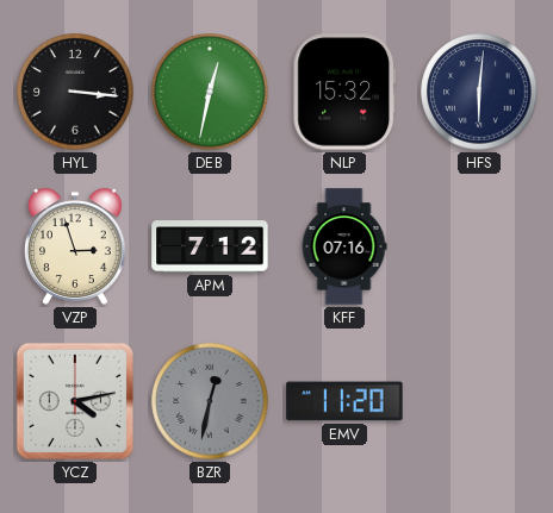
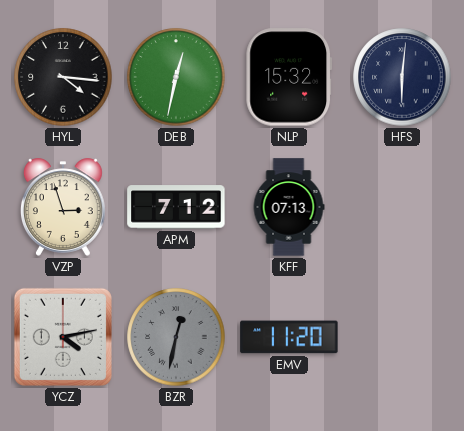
HYL: 3:16 -> 4:16 (63, 77)
KFF: 07:16 -> 07:13 (289, 207)
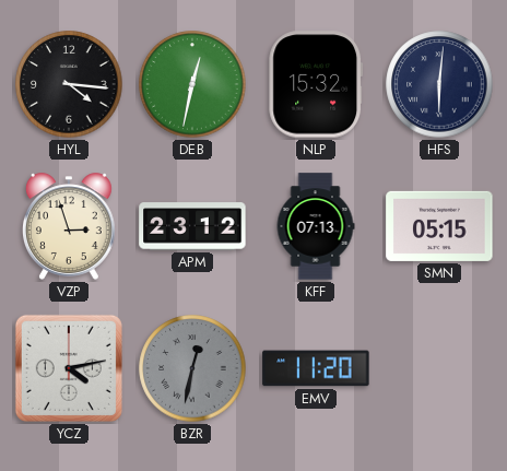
APM: 7:12 -> 23:12 (192, 226)
SMN: none -> 05:15 (439, 226)
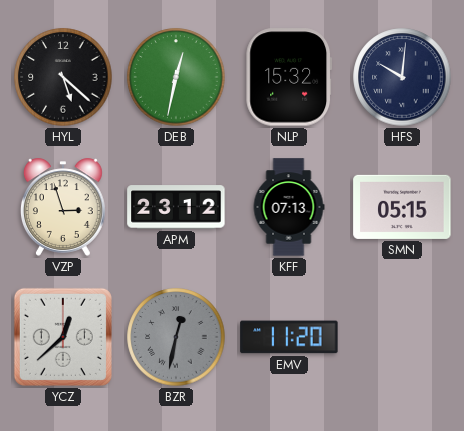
HYL: 4:16 -> 5:22 (63, 77)
HFS: 6:01 -> 10:01 (402, 77)
YCZ: 4:13 -> 12:38 (63, 337)
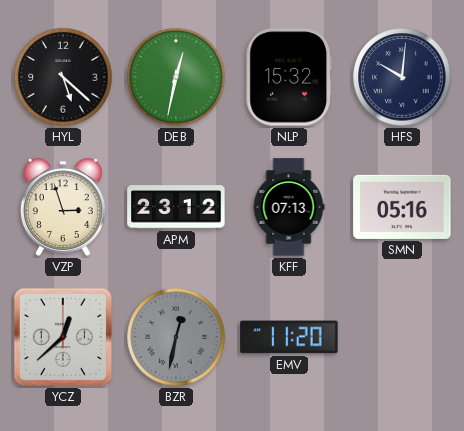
SMN: 05:15 -> 05:16 (402, 207)
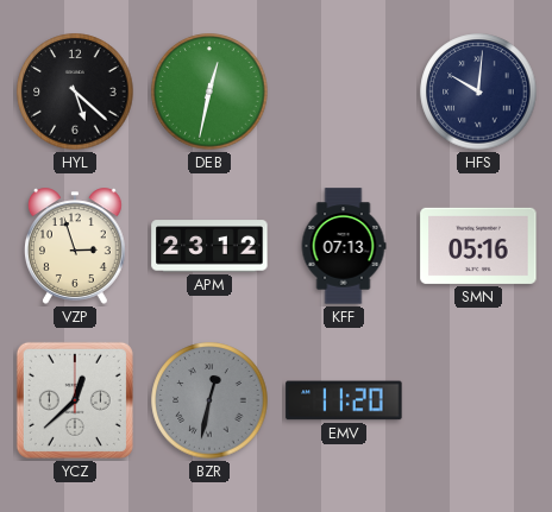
NLP: 15:32 -> none (289, 77)
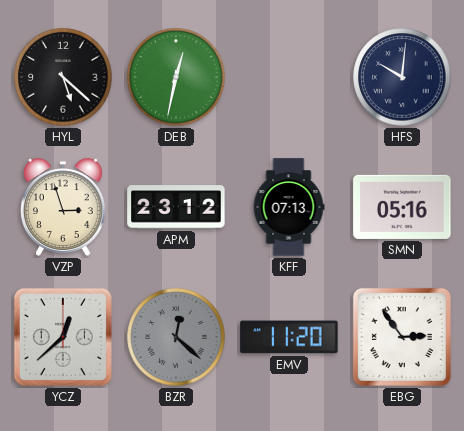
BZR: 12:32 -> 12:22 (176, 337)
EBG: none -> 2:54 (402, 337)
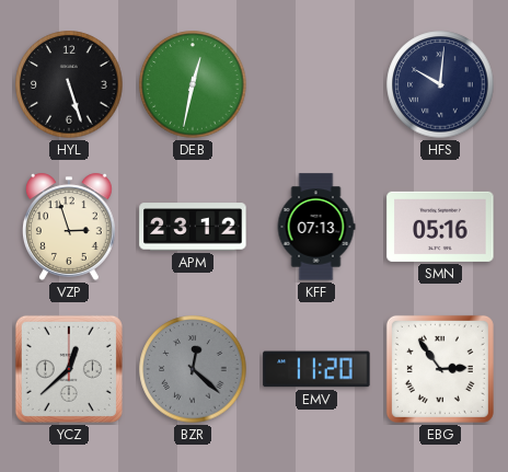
HYL: 5:22 -> 5:27 (69, 84)
